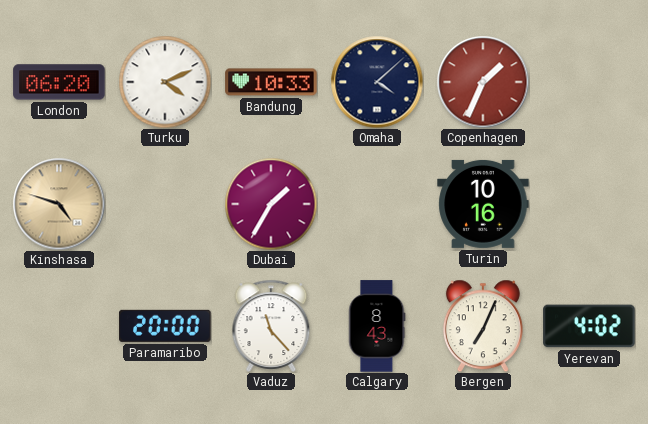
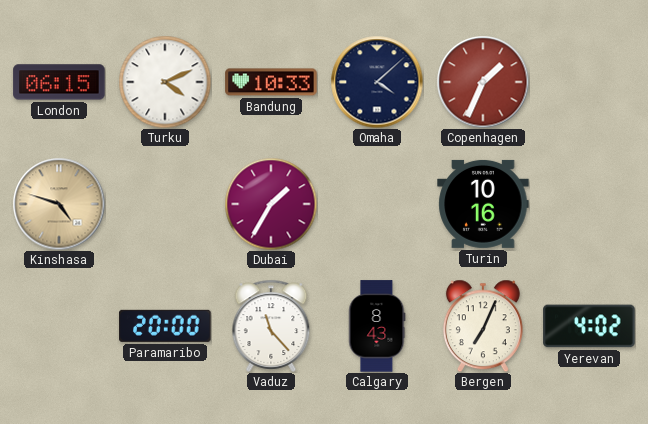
London: 06:20 -> 06:15 (59, 82)
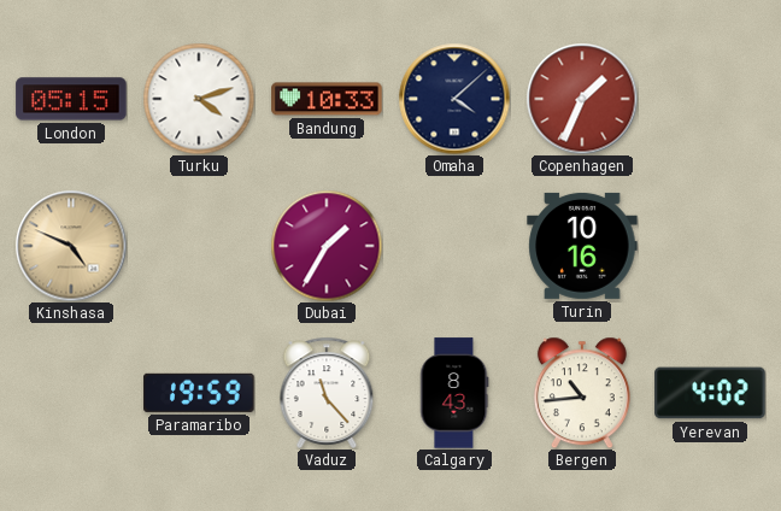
London: 06:15 -> 05:15 (71, 99)
Turku: 4:11 -> 4:12 (199, 99)
Kinshasa: 4:48 -> 4:49 (71, 246)
Paramaribo: 20:00 -> 19:59 (199, 393)
Bergen: 7:04 -> 10:44 (582, 393)
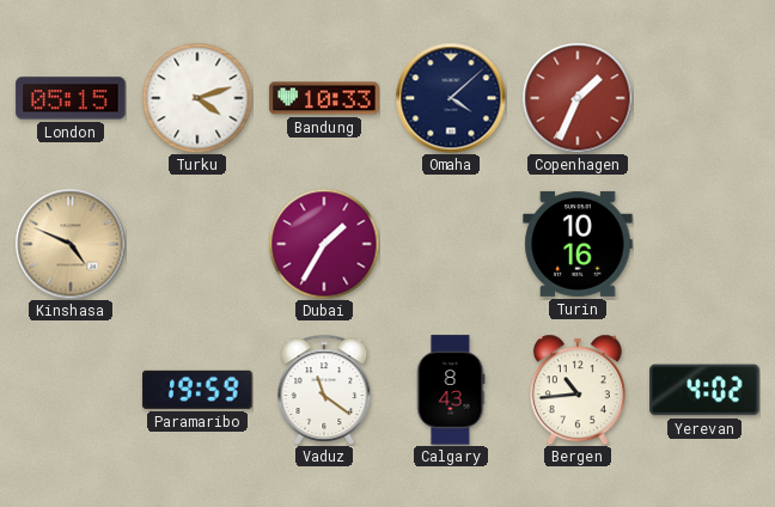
Vaduz: 11:23 -> 11:21 (324, 390)
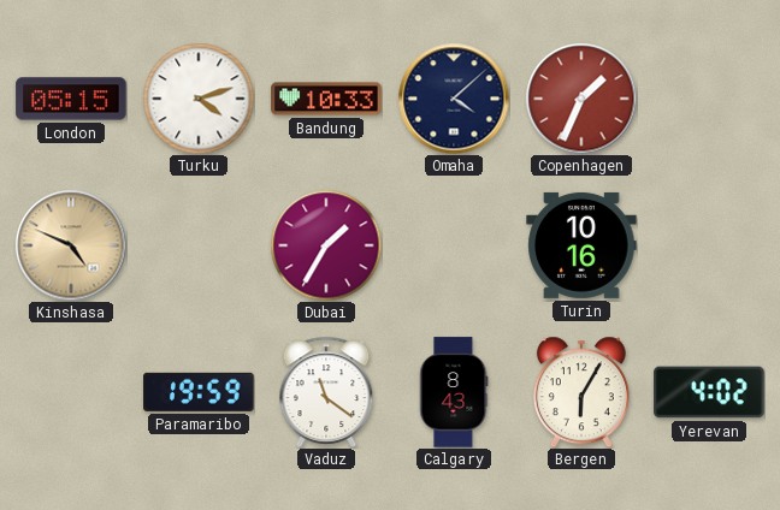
Bergen: 10:44 -> 6:05 (581, 392)
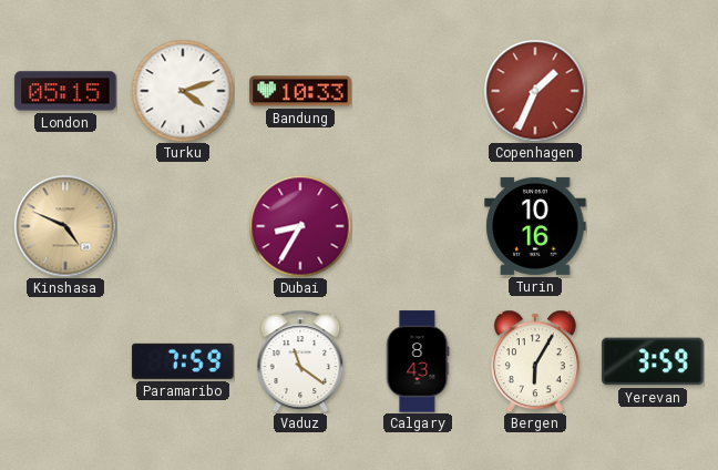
Omaha: 4:08 -> none (454, 99)
Dubai: 1:35 -> 8:35 (300, 226)
Paramaribo: 19:59 -> 7:59 (183, 361)
Yerevan: 4:02 -> 3:59 (653, 361)
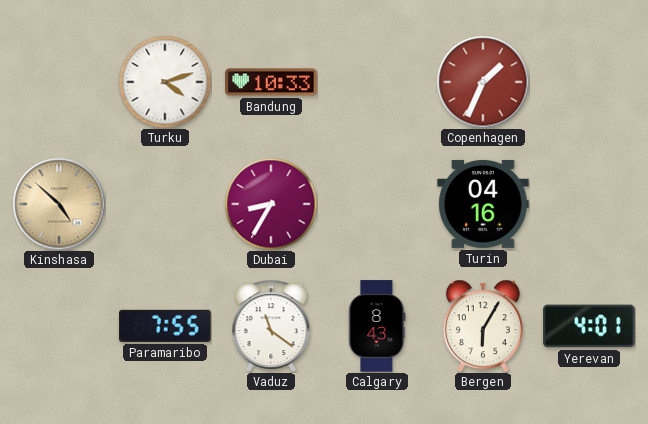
London: 05:15 -> none (65, 91)
Kinshasa: 4:49 -> 4:52 (59, 204)
Turin: 10:16 -> 04:16 (483, 204)
Paramaribo: 7:59 -> 7:55 (165, 326)
Yerevan: 3:59 -> 4:01 (589, 326)
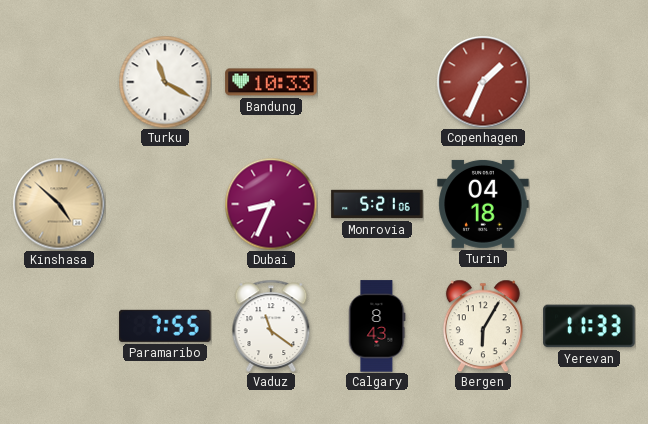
Turku: 4:12 -> 11:20 (165, 82)
Dubai: 8:35 -> 8:34 (271, 204)
Monrovia: none -> 5:21 (377, 204)
Turin: 04:16 -> 04:18 (483, 204)
Yerevan: 4:01 -> 11:33 (589, 326)
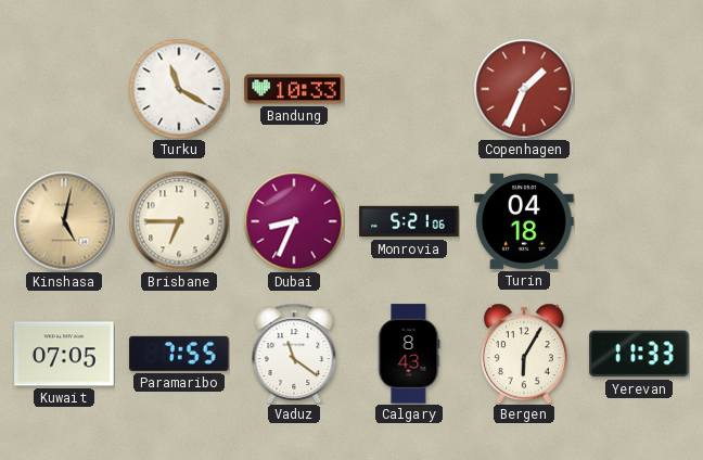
Kinshasa: 4:52 -> 5:02 (64, 221)
Brisbane: none -> 6:45 (179, 221)
Kuwait: none -> 07:05 (64, 354)
